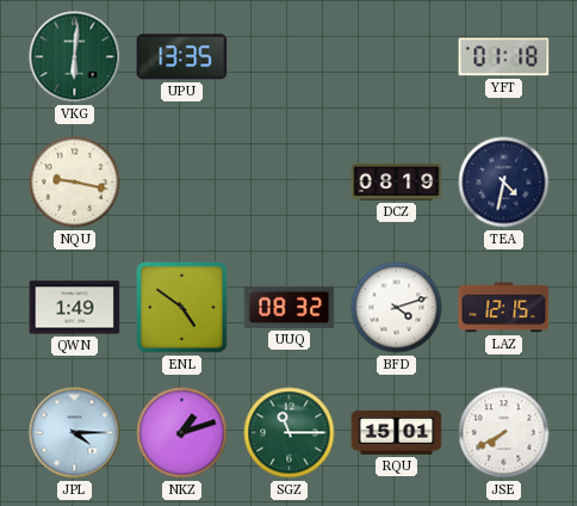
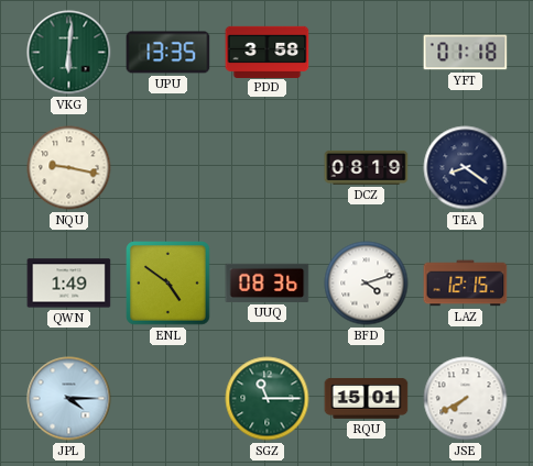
PDD: none -> 3:58 (268, 52)
TEA: 4:32 -> 8:21 (466, 168)
UUQ: 08:32 -> 08:36 (268, 282)
NKZ: 1:12 -> none (182, 433)
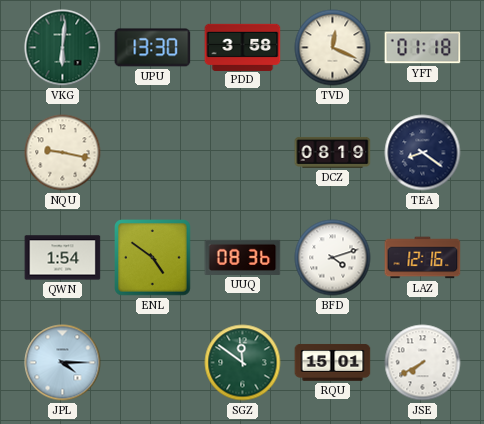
UPU: 13:35 -> 13:30 (153, 48)
TVD: none -> 12:19 (333, 48)
QWN: 1:49 -> 1:54 (63, 258)
LAZ: 12:15 -> 12:16 (423, 258)
SGZ: 11:15 -> 11:51 (243, 363)
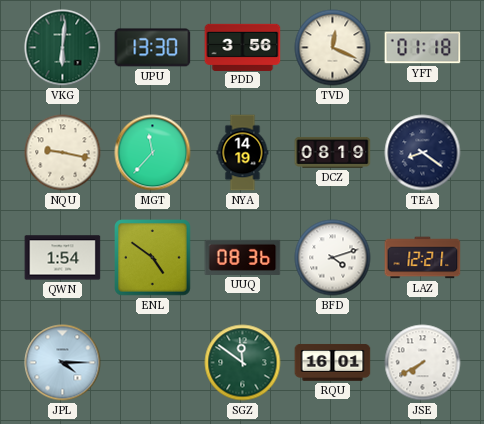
PDD: 3:58 -> 3:56 (243, 47)
MGT: none -> 11:37 (153, 153)
NYA: none -> 14:19 (243, 153)
LAZ: 12:16 -> 12:21 (423, 258)
RQU: 15:01 -> 16:01 (333, 362)
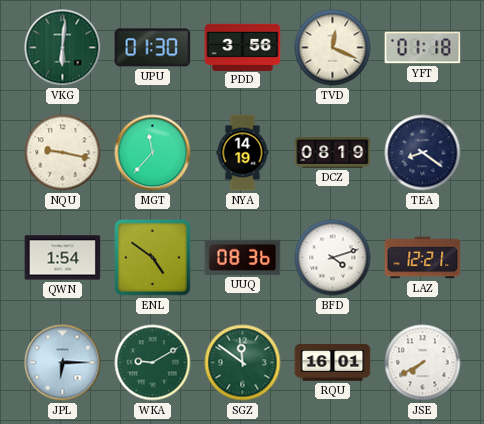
UPU: 13:30 -> 01:30 (153, 48)
JPL: 4:15 -> 6:15 (63, 363)
WKA: none -> 9:10 (153, 363)
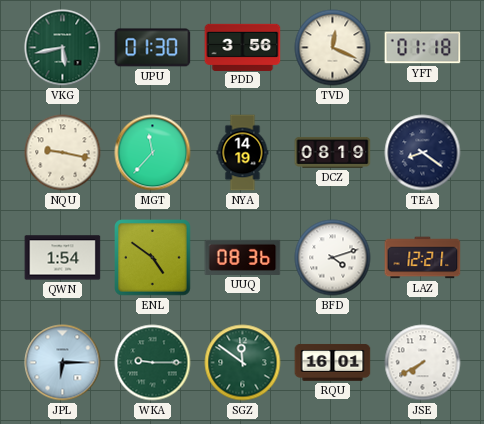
VKG: 6:01 -> 5:43 (63, 48)
WKA: 9:10 -> 9:15 (153, 363)
